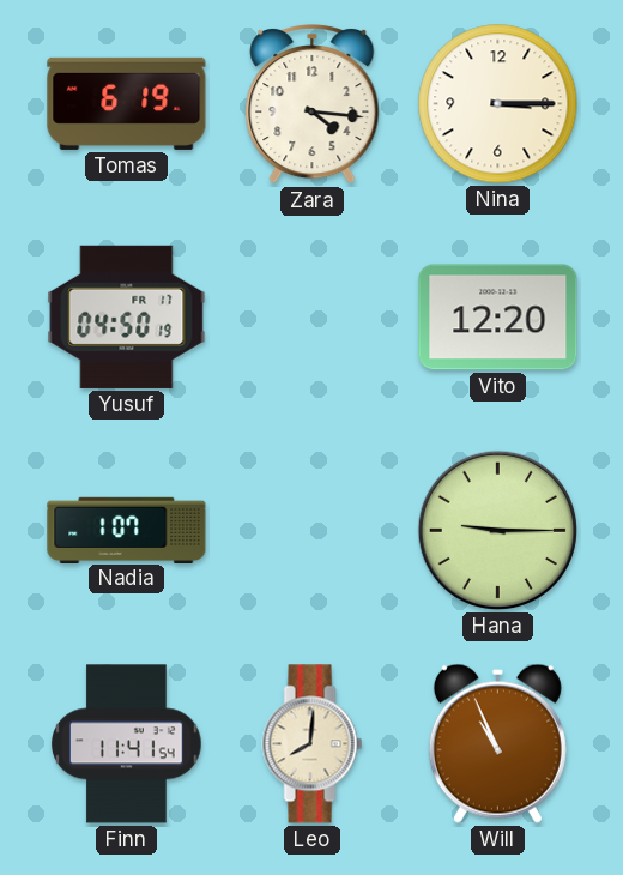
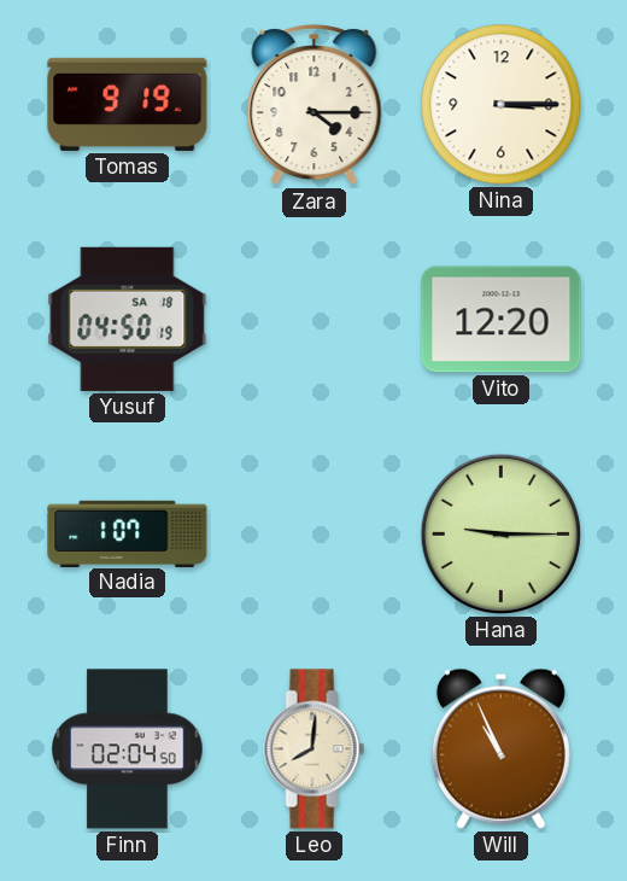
Tomas: 6:19 -> 9:19 (128, 104)
Zara: 4:16 -> 4:15 (315, 105)
Yusuf date: FR 17 -> SA 18 (128, 319)
Finn: 11:41 -> 02:04 (128, 749)
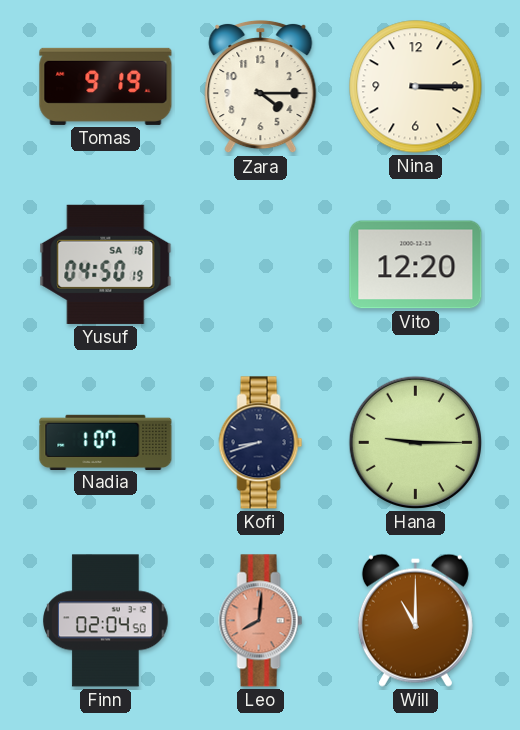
Kofi: none -> 8:42 (261, 443)
Leo dial: cream -> salmon (261, 621)
Will: 10:56 -> 11:00 (415, 620)
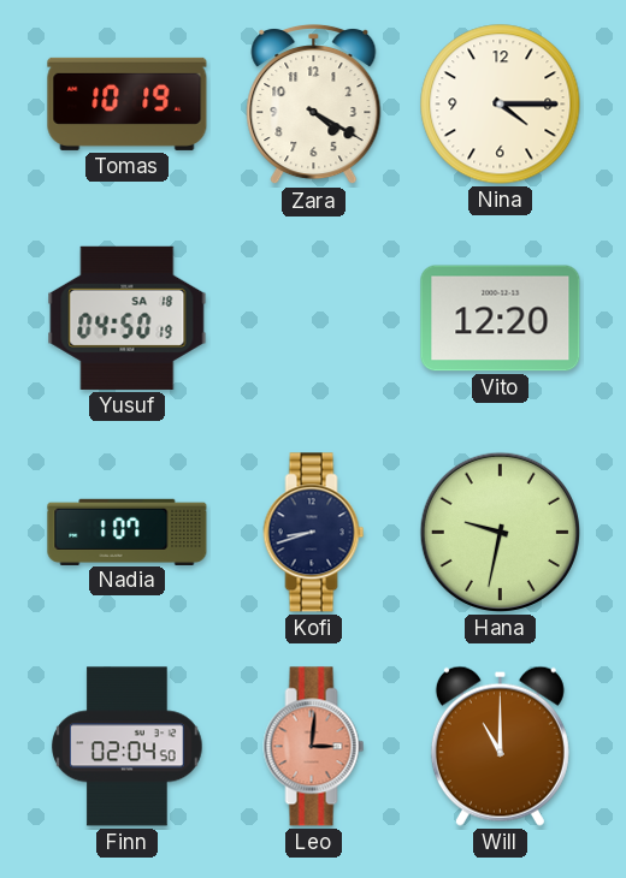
Tomas: 9:19 -> 10:19 (128, 103)
Zara: 4:15 -> 4:20 (314, 105)
Nina: 3:15 -> 4:15 (501, 105)
Hana: 9:15 -> 9:32 (500, 532)
Leo: 8:01 -> 3:01 (314, 747)
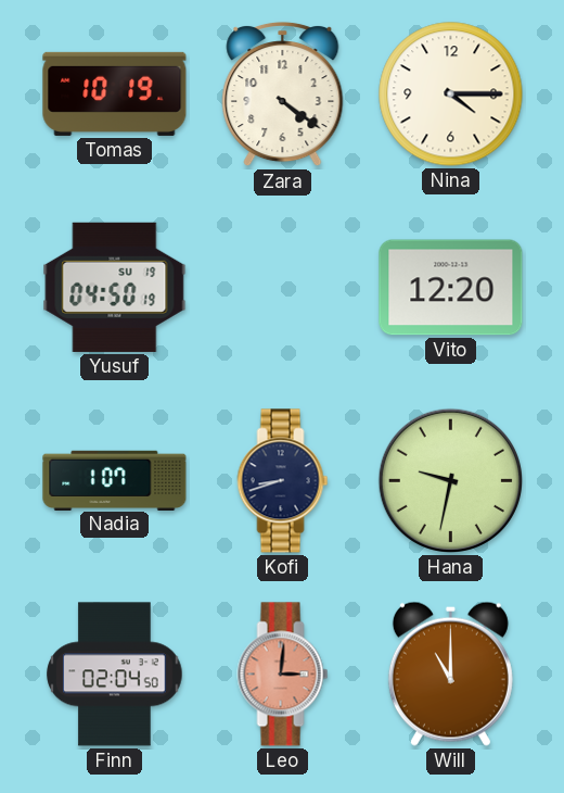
Zara: 4:20 -> 4:21 (283, 95)
Yusuf date: SA 18 -> SU 19 (115, 287)
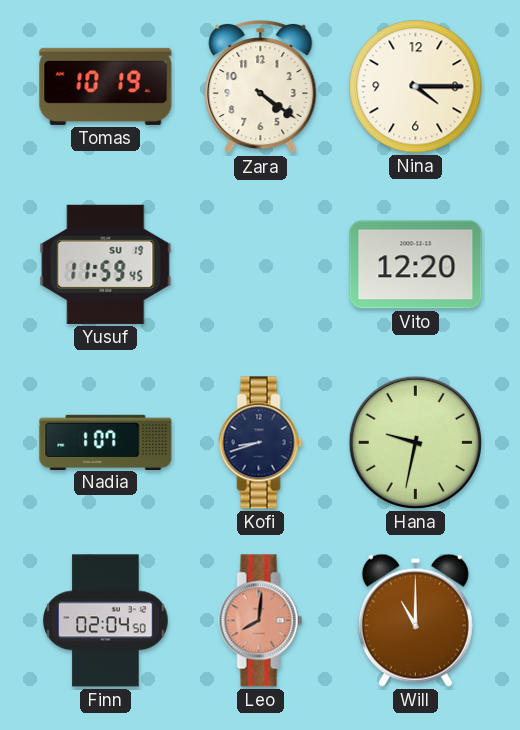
Yusuf: 04:50 -> 11:59 (106, 264)
Leo: 3:01 -> 8:01 (261, 621)
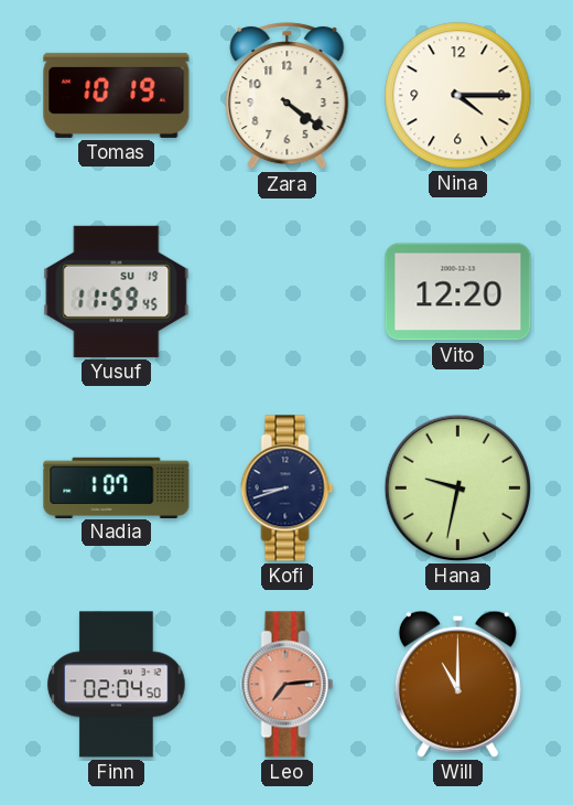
Leo: 8:01 -> 7:14 (288, 685)
